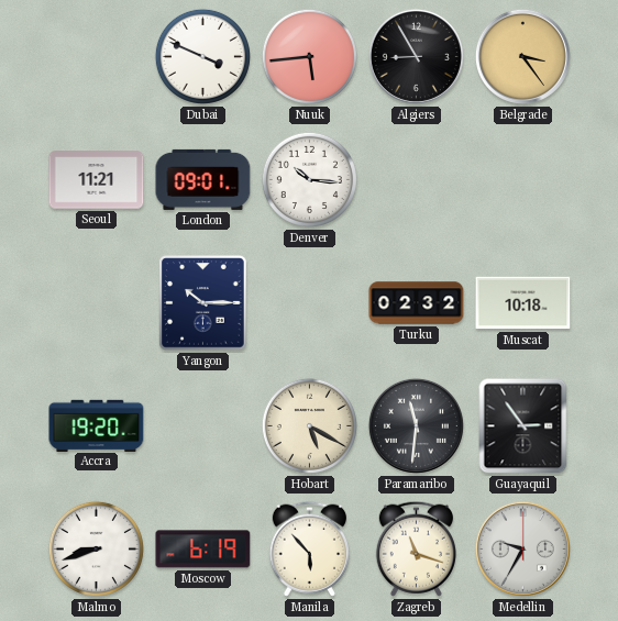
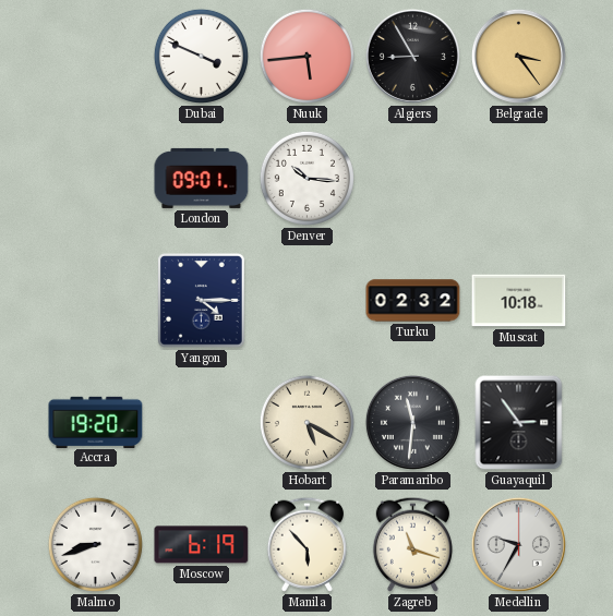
Seoul: 11:21 -> none (97, 180)
Yangon: 10:15 -> 4:15 (202, 301)
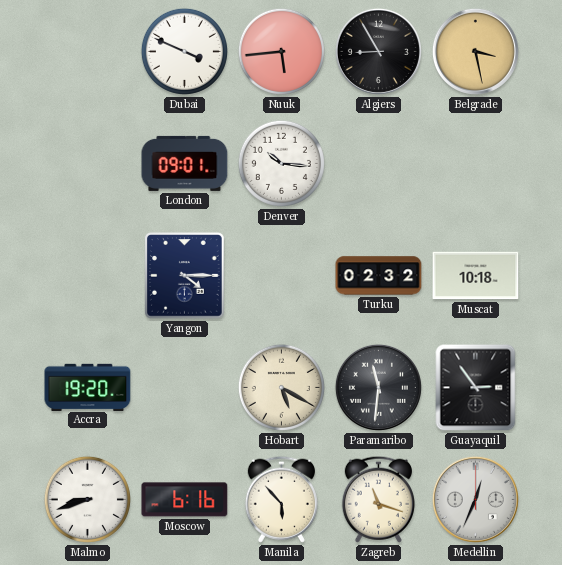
Belgrade: 3:24 -> 3:28 (475, 51)
Moscow: 6:19 -> 6:16 (185, 500)
Medellin: 9:35 -> 12:34 (475, 499)
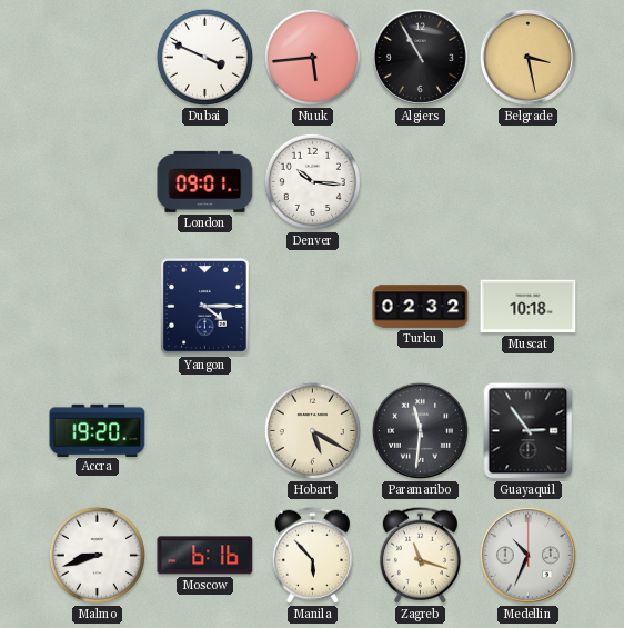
Algiers: 8:55 -> 10:55 (420, 57)
Medellin: 12:34 -> 10:34 (527, 555)
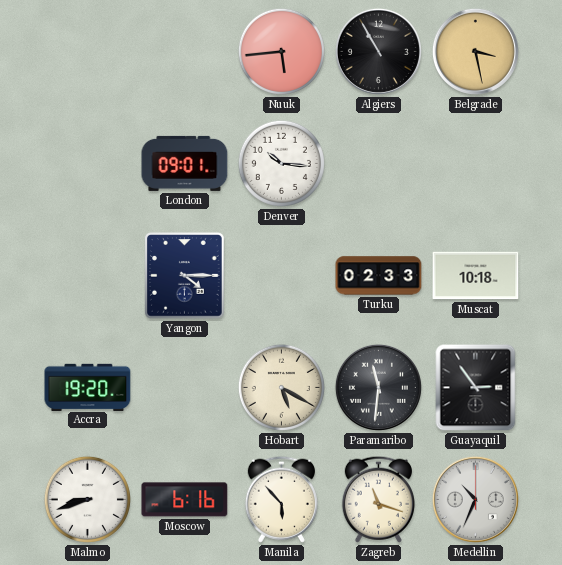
Dubai: 3:49 -> none (204, 57)
Turku: 02:32 -> 02:33 (379, 276)
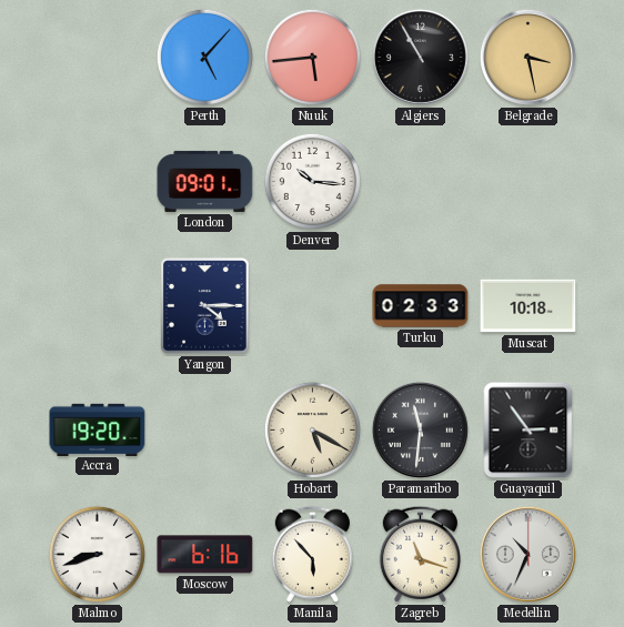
Perth: none -> 5:07 (204, 57)
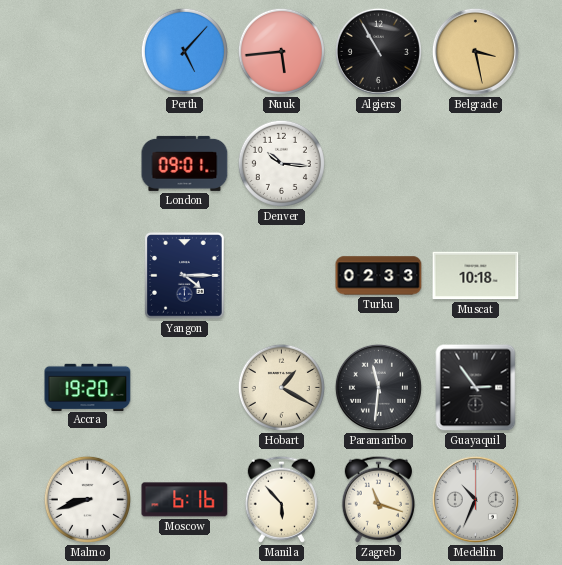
Hobart: 5:20 -> 1:20 (281, 387)
